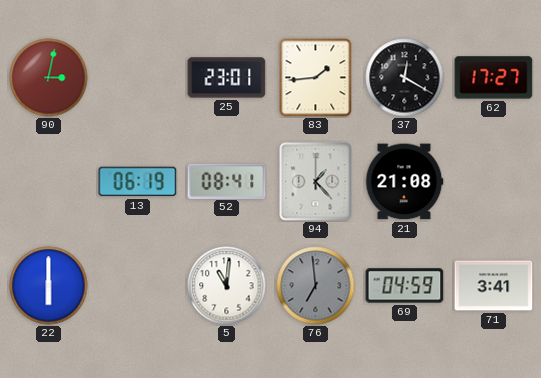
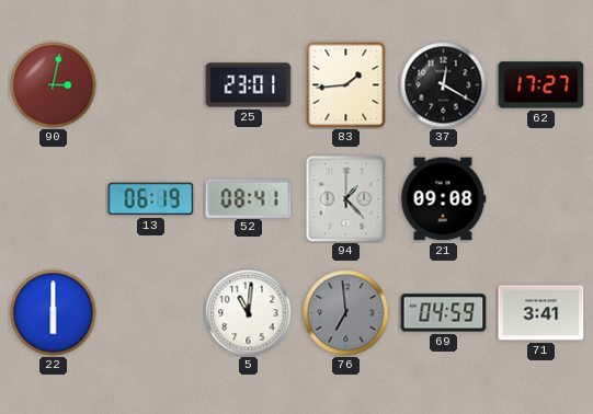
21: 21:08 -> 09:08 (443, 199)
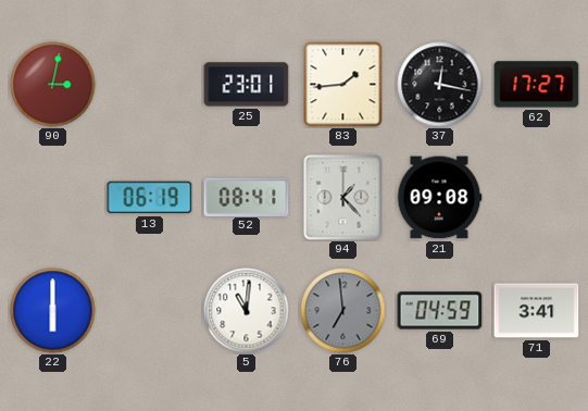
37: 12:20 -> 12:17 (440, 85)
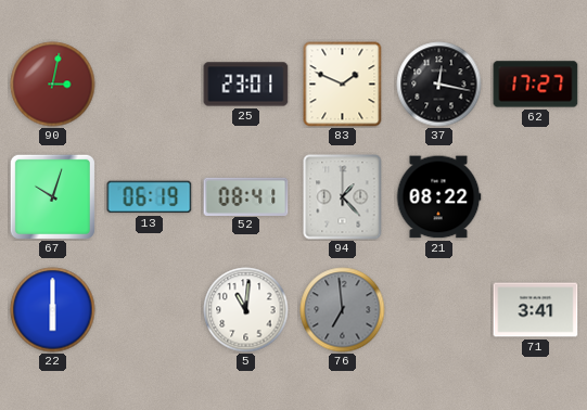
83: 1:44 -> 1:49 (343, 85)
67: none -> 10:03 (52, 196)
21: 09:08 -> 08:22 (438, 197)
69: 04:59 -> none (440, 311)
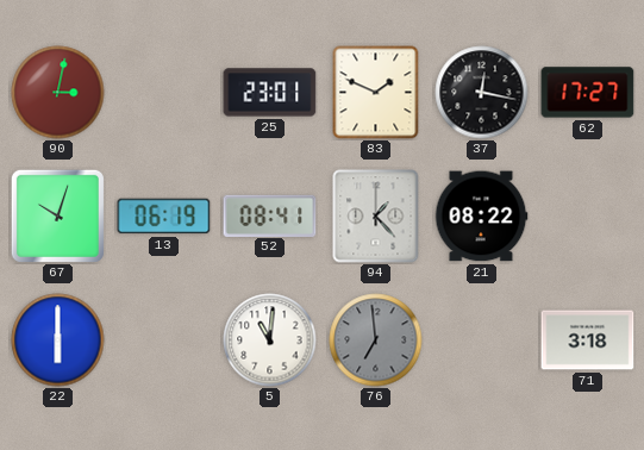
71: 3:41 -> 3:18 (588, 340)
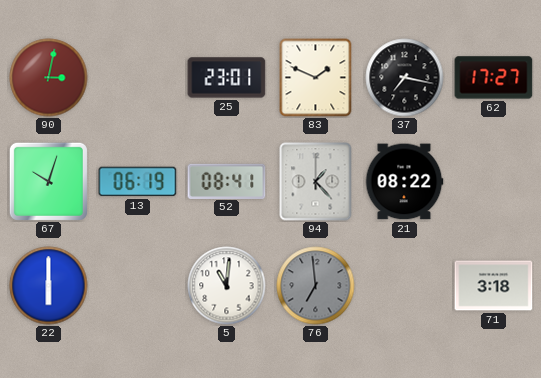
37: 12:17 -> 7:17 (405, 78)
